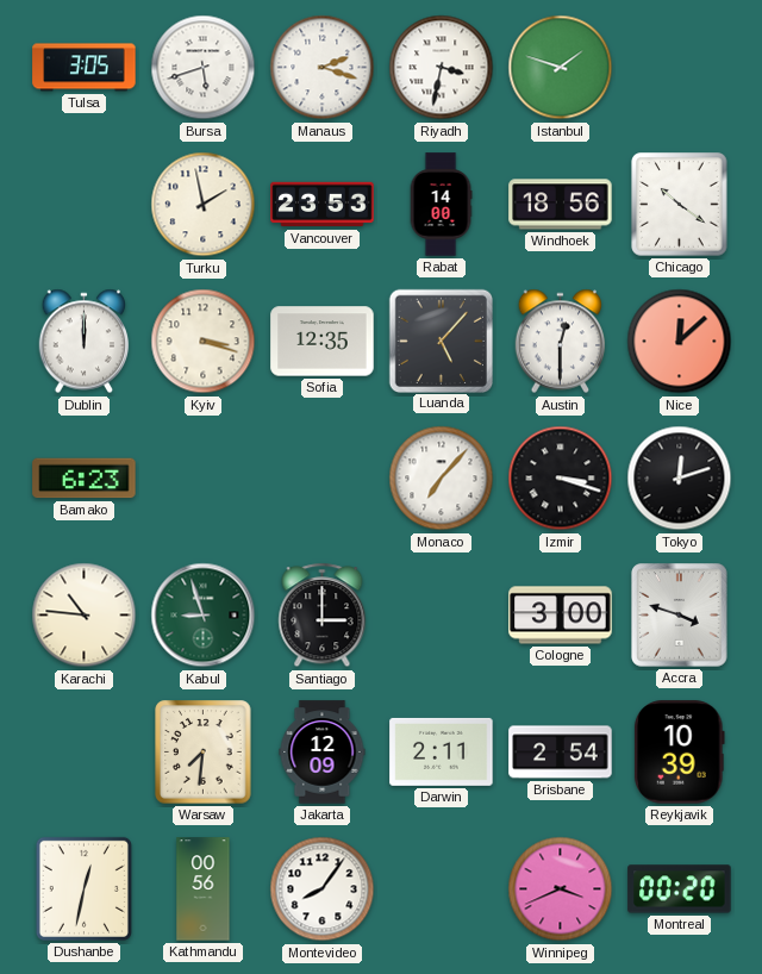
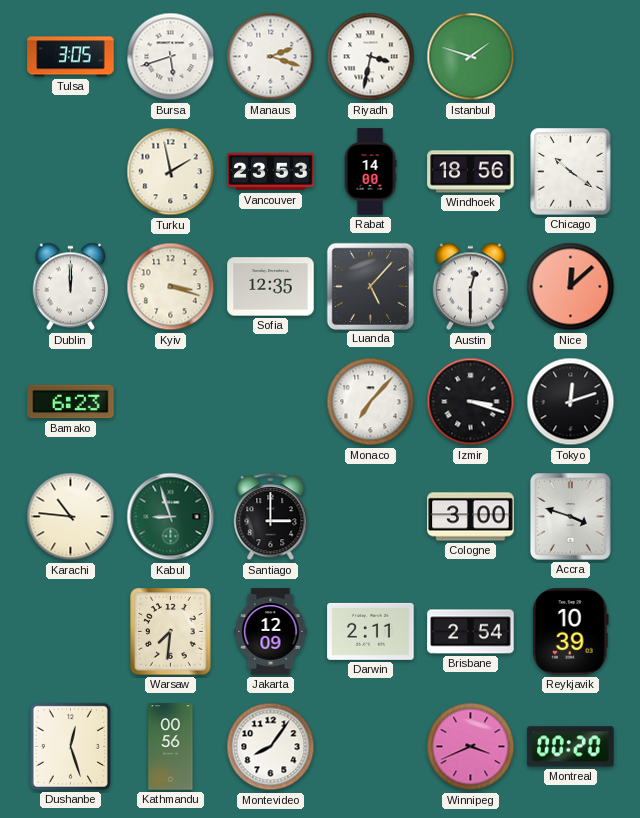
Dushanbe: 12:32 -> 12:27 (70, 746)
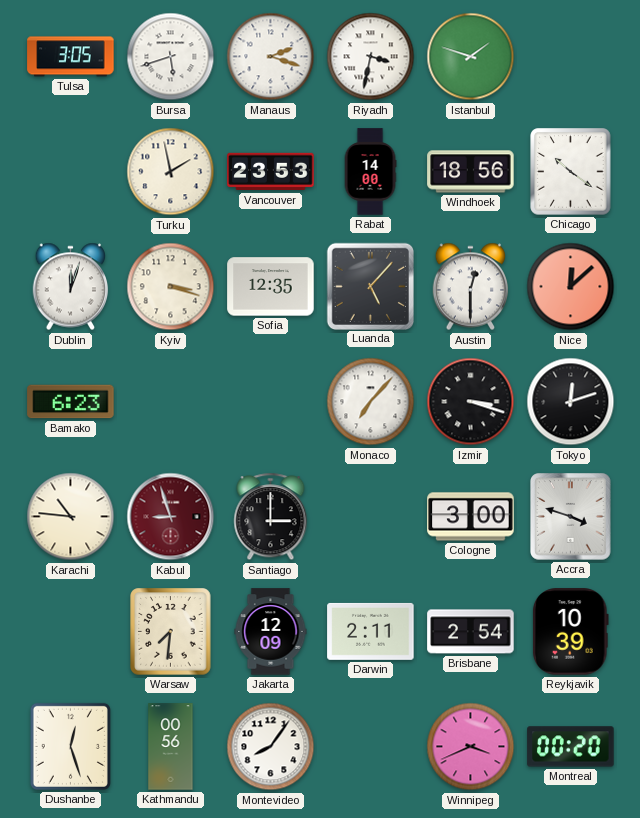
Dublin: 12:00 -> 12:03 (71, 287)
Kabul dial: green -> burgundy (171, 517)
